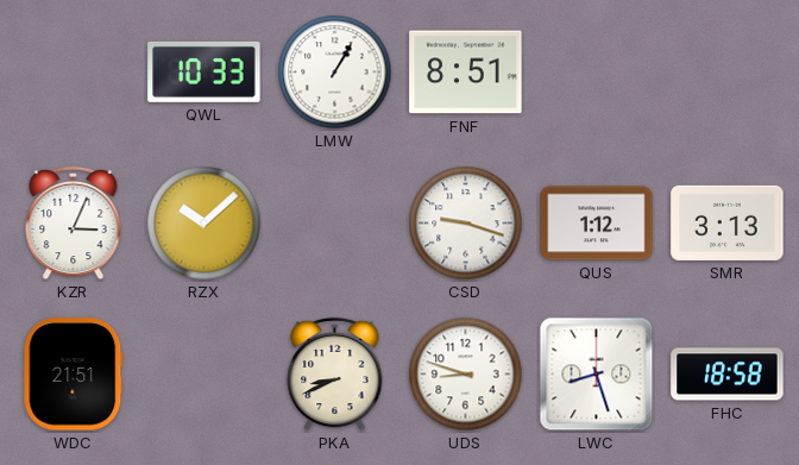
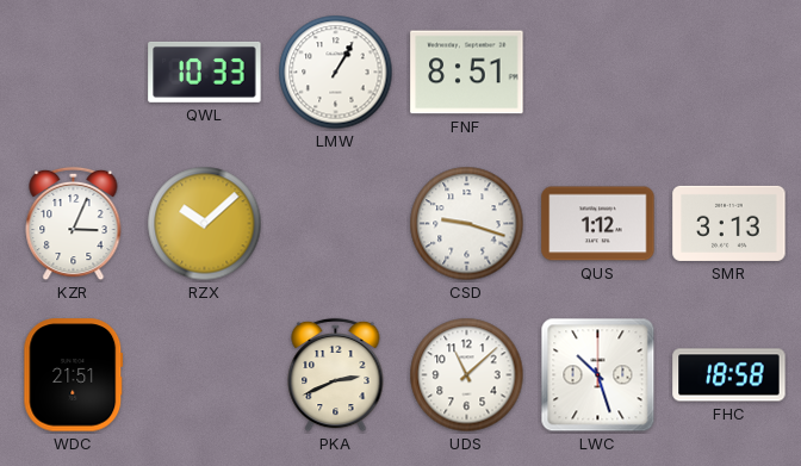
PKA: 8:41 -> 2:41 (336, 375)
UDS: 8:48 -> 11:08 (467, 375)
LWC: 8:27 -> 10:27 (598, 375)
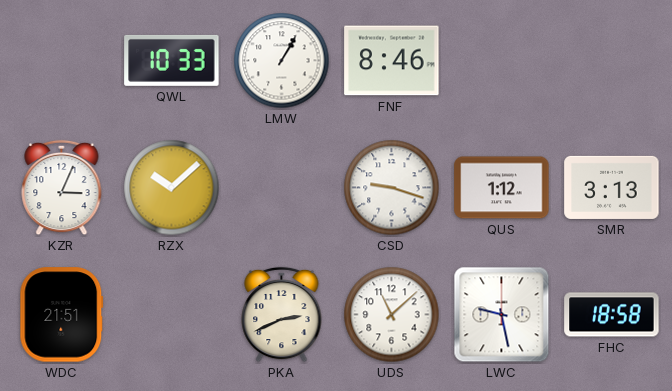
FNF: 8:51 -> 8:46 (392, 61)
LWC: 10:27 -> 9:28 (502, 315)
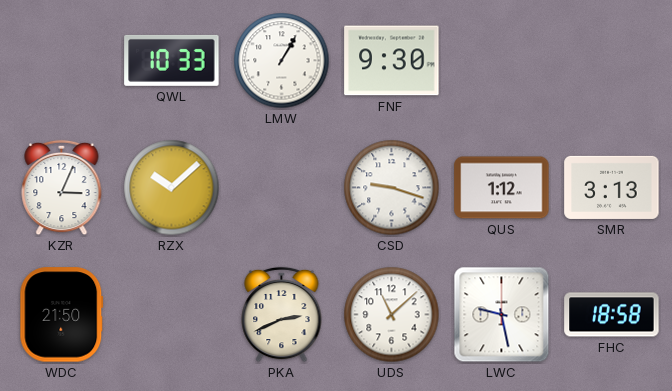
FNF: 8:46 -> 9:30 (392, 61)
WDC: 21:51 -> 21:50 (62, 315)
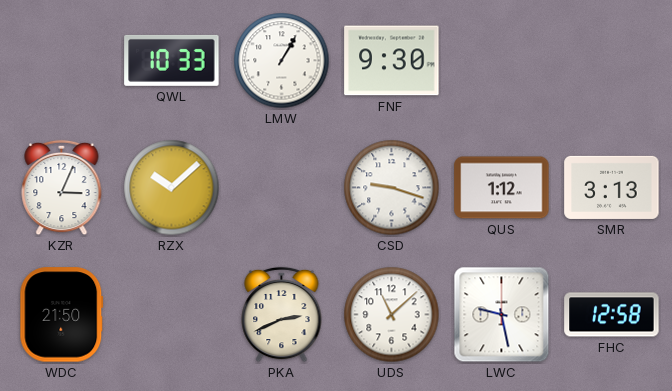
FHC: 18:58 -> 12:58 (612, 315)
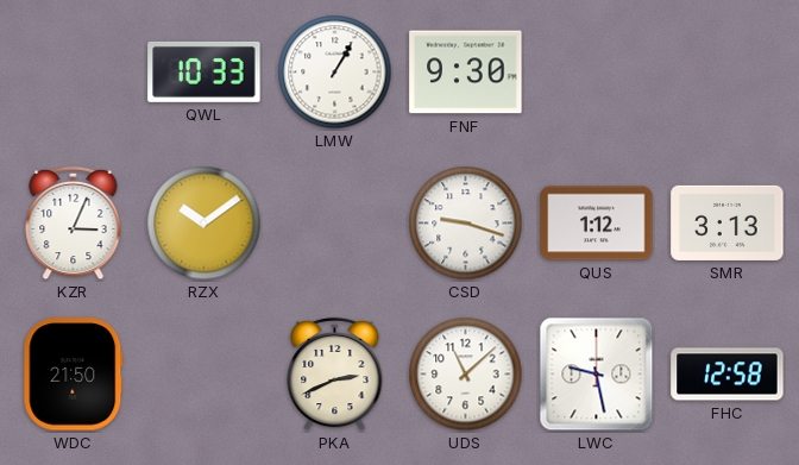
RZX: 10:08 -> 10:09 (205, 224)
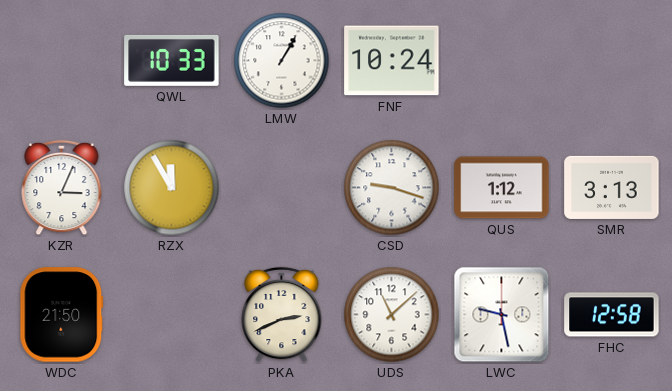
FNF: 9:30 -> 10:24 (392, 61)
RZX: 10:09 -> 11:55 (172, 188)
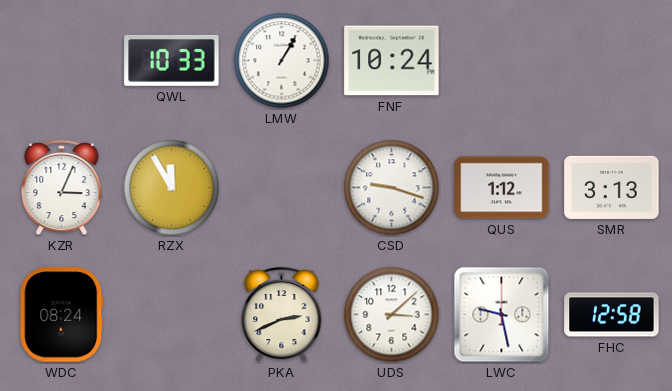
WDC: 21:50 -> 08:24 (62, 315)
UDS: 11:08 -> 3:08 (392, 315)
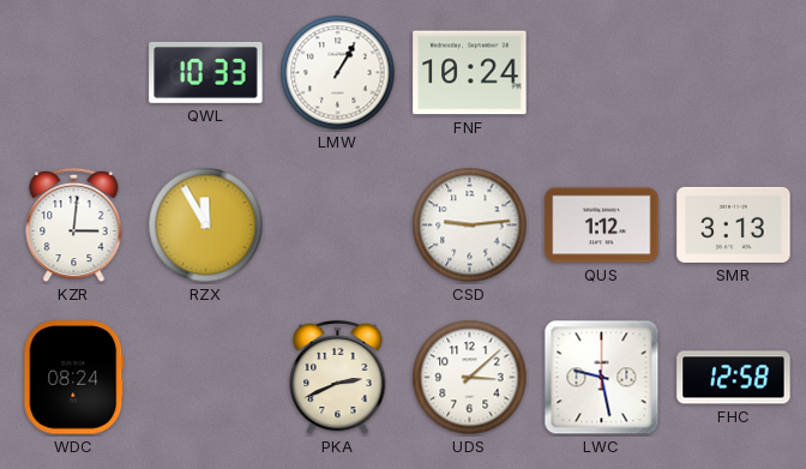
KZR: 3:04 -> 3:01 (74, 226)
CSD: 9:18 -> 9:14 (470, 226)
